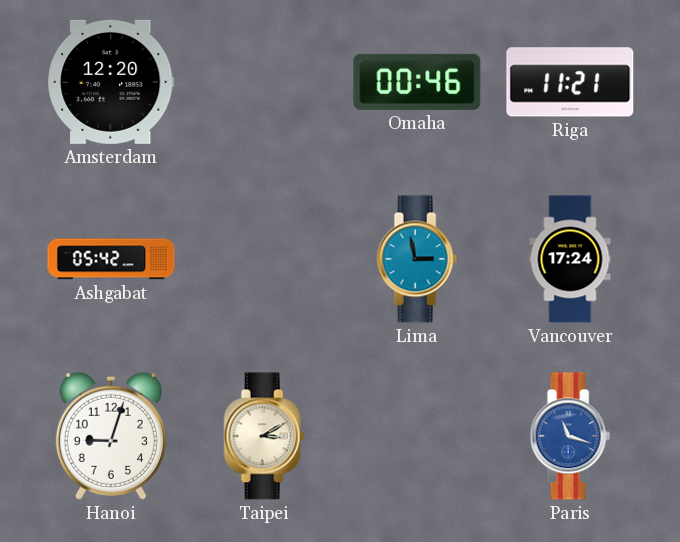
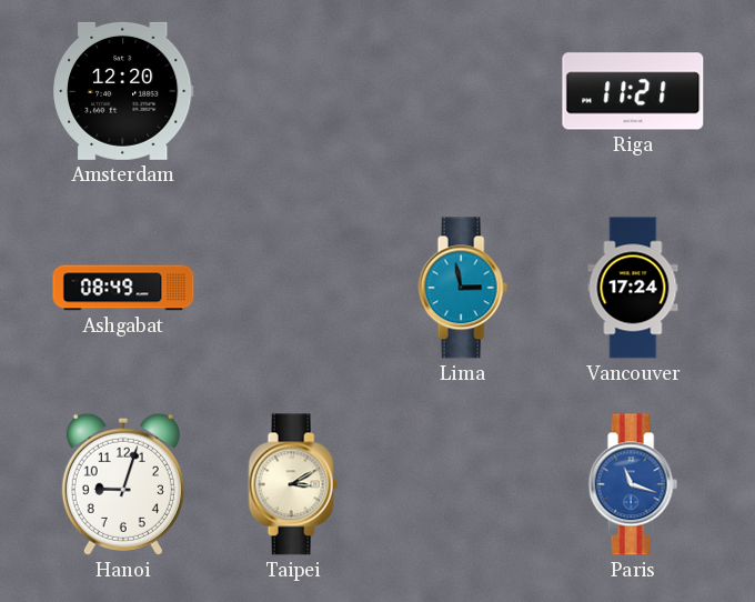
Omaha: 00:46 -> none (417, 82)
Ashgabat: 05:42 -> 08:49 (123, 288)
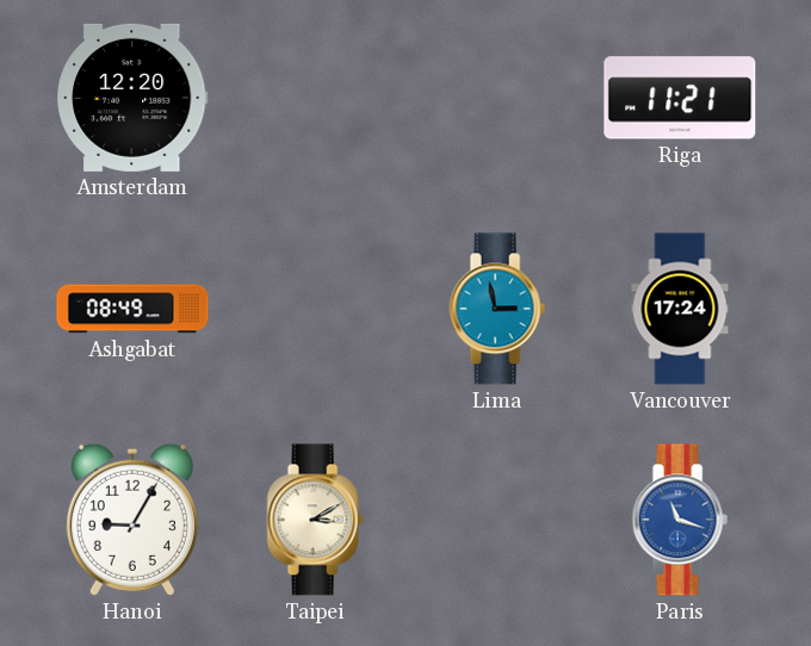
Hanoi: 9:03 -> 9:05 (132, 520)
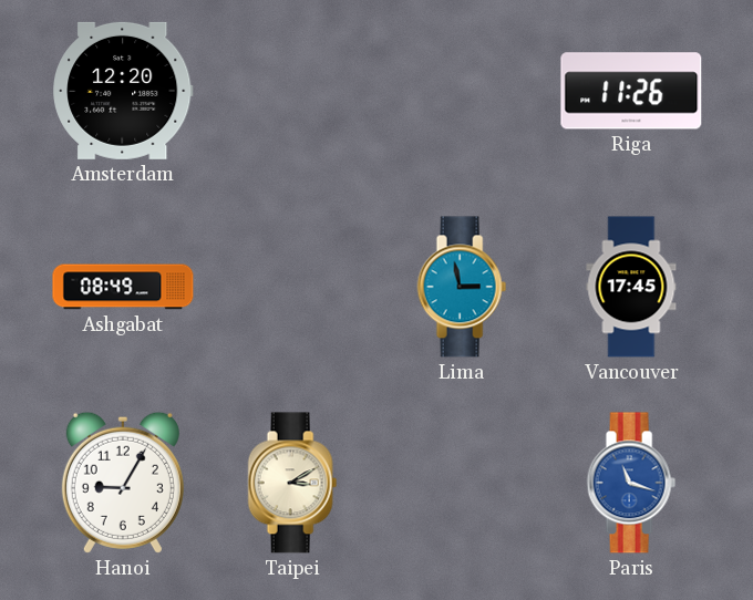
Riga: 11:21 -> 11:26 (631, 91)
Vancouver: 17:24 -> 17:45 (631, 287)
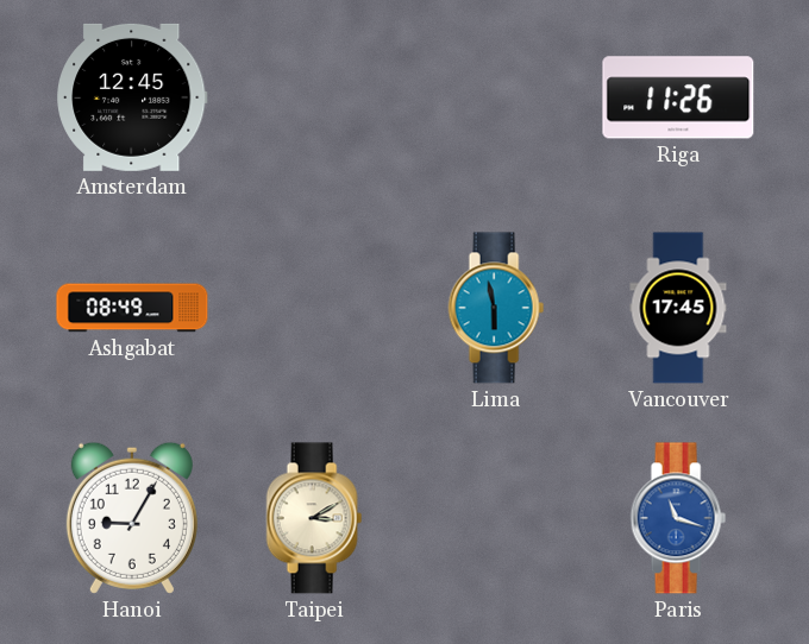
Amsterdam: 12:20 -> 12:45 (132, 97)
Lima: 2:58 -> 5:58 (496, 308)
